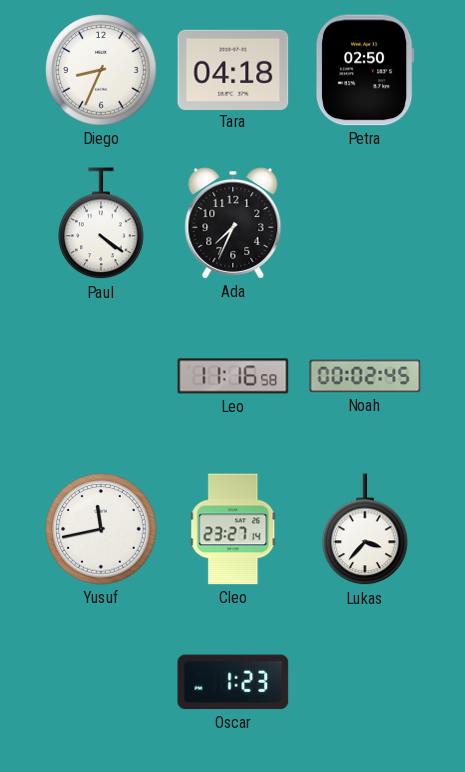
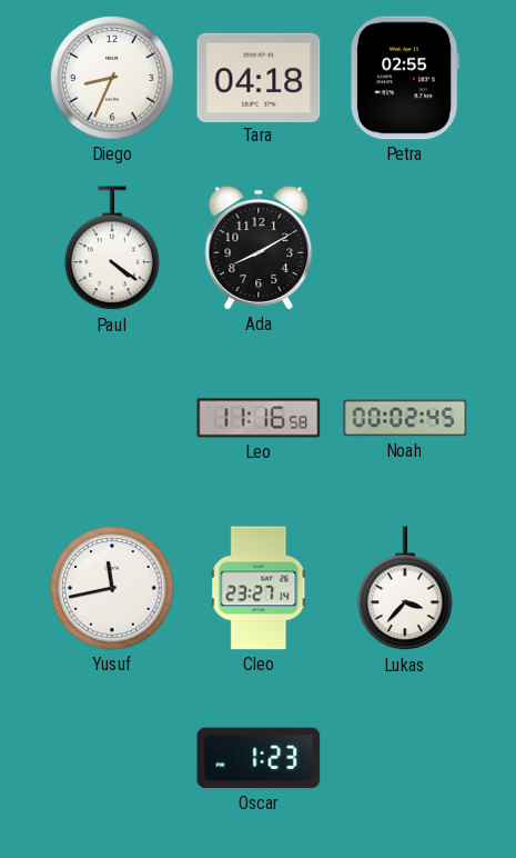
Petra: 02:50 -> 02:55 (405, 78)
Ada: 7:34 -> 8:10 (259, 248)
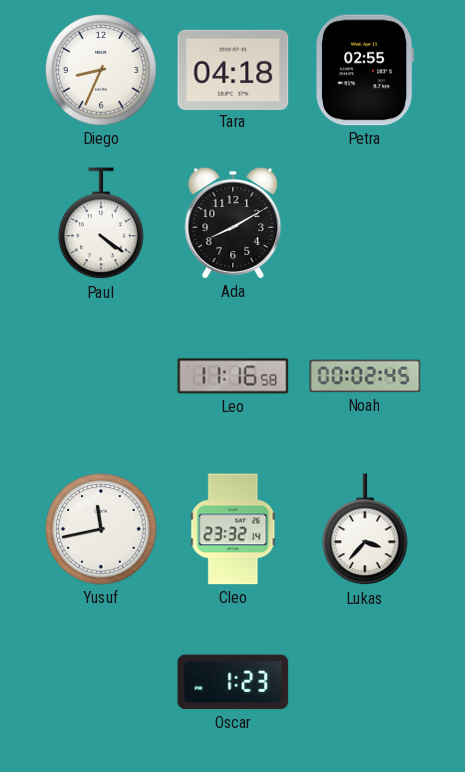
Cleo: 23:27 -> 23:32 (233, 529)
